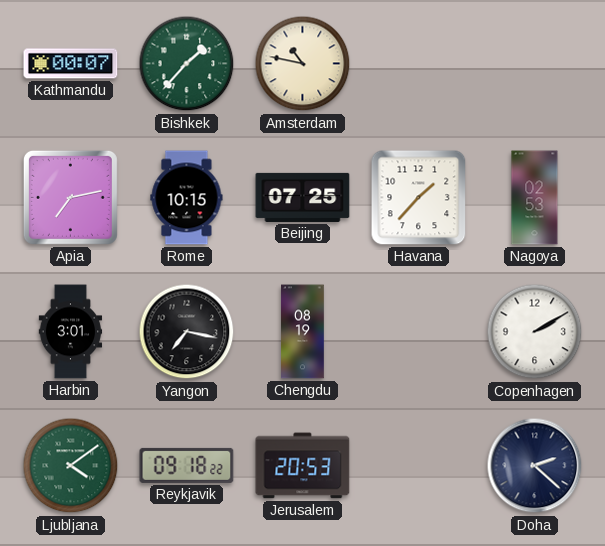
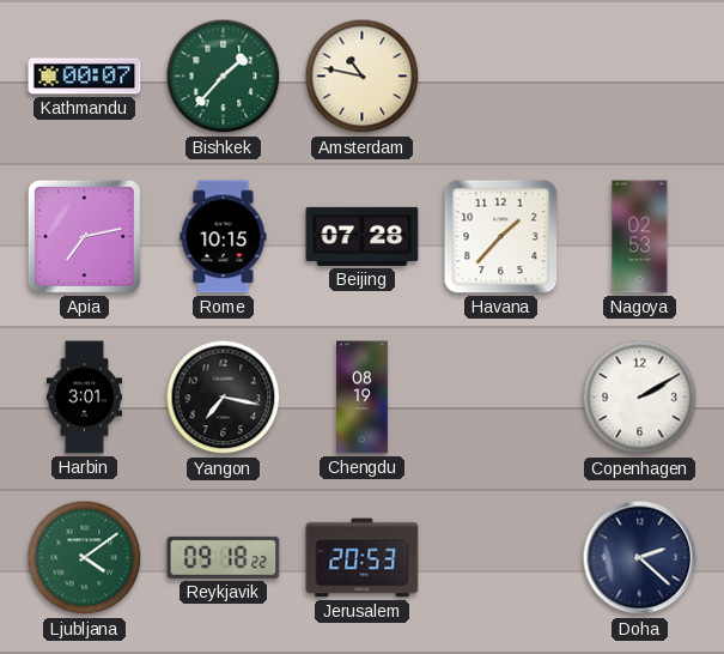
Beijing: 07:25 -> 07:28 (363, 236)
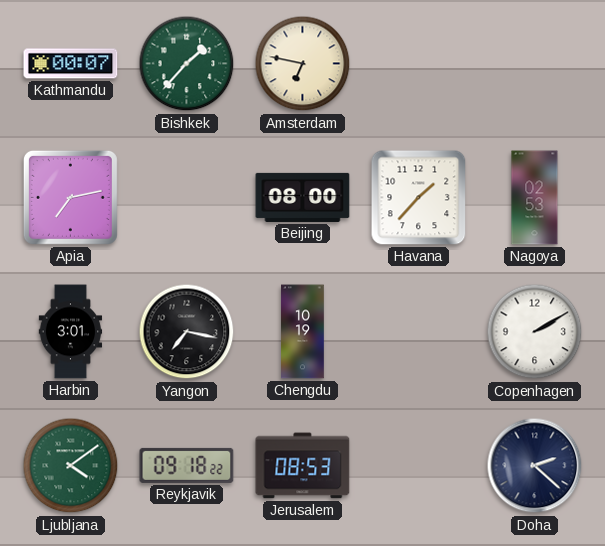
Amsterdam: 10:47 -> 6:47 (303, 64)
Rome: 10:15 -> none (224, 237)
Beijing: 07:28 -> 08:00 (303, 197)
Chengdu: 08:19 -> 10:19 (303, 332)
Jerusalem: 20:53 -> 08:53 (303, 466)
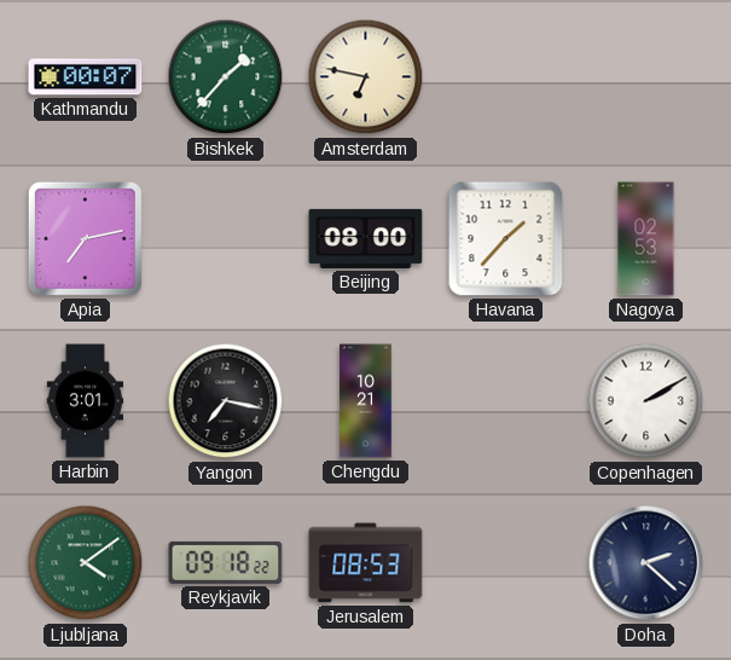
Chengdu: 10:19 -> 10:21 (366, 401)
